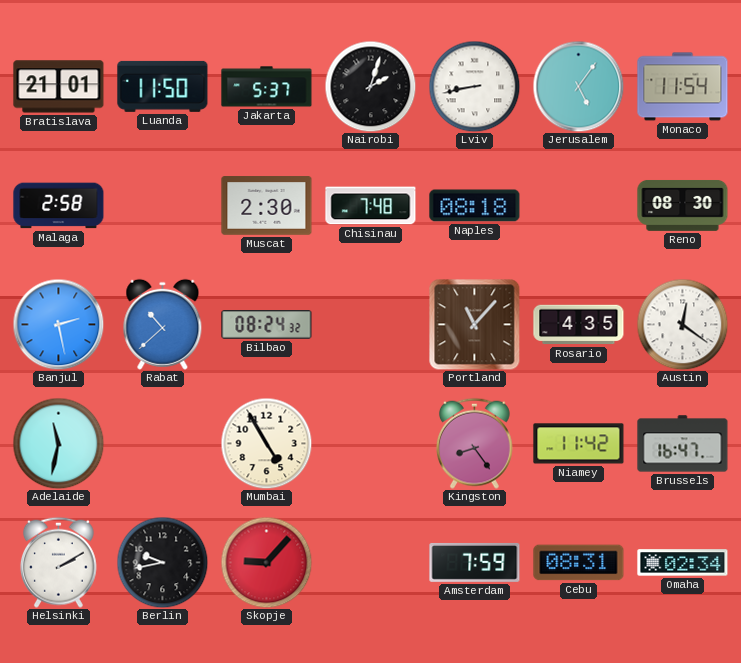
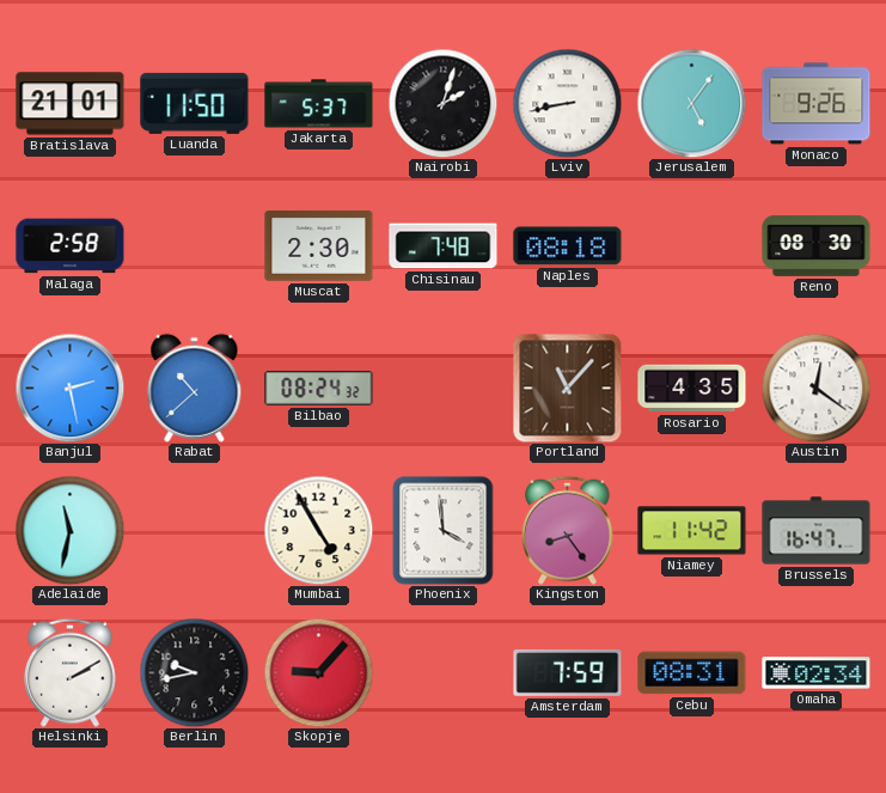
Monaco: 11:54 -> 9:26 (817, 104)
Phoenix: none -> 3:59 (444, 531)
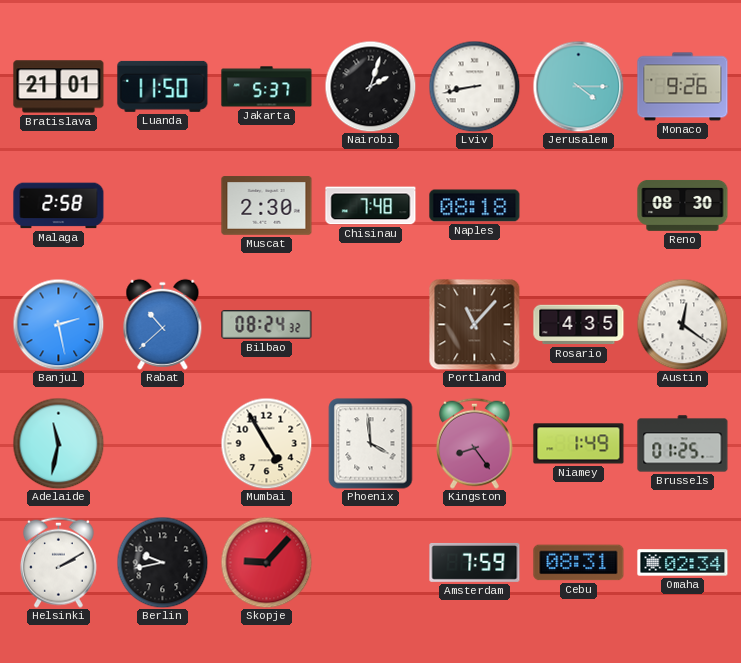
Jerusalem: 5:06 -> 4:15 (578, 86)
Niamey: 11:42 -> 1:49 (579, 444)
Brussels: 16:47 -> 01:25 (683, 444)
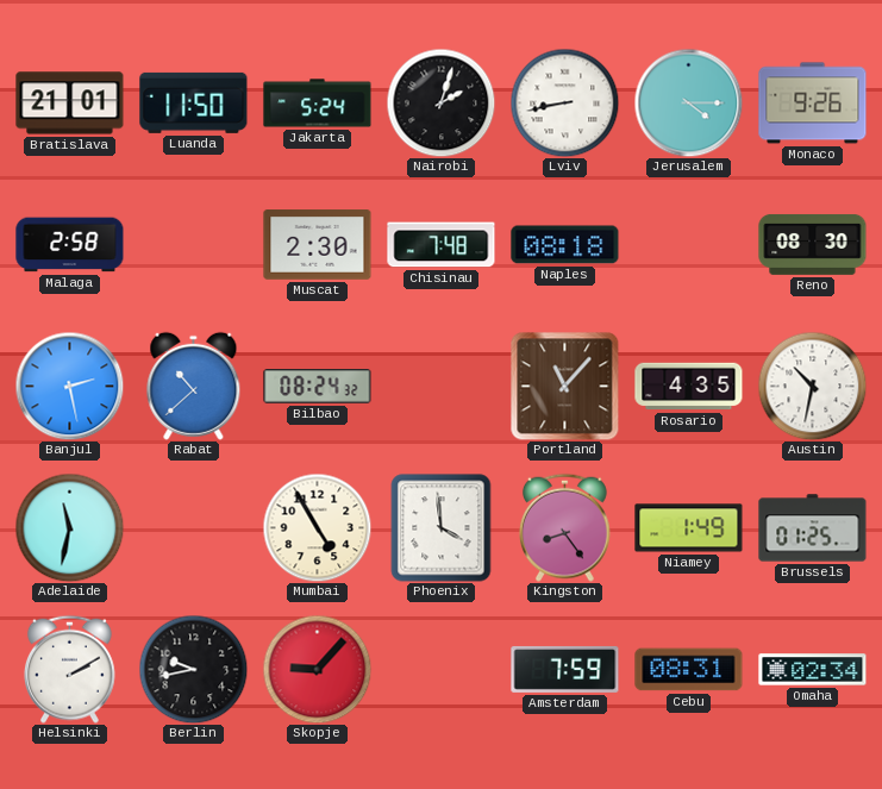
Jakarta: 5:37 -> 5:24 (318, 104)
Austin: 12:21 -> 10:32 (812, 386)
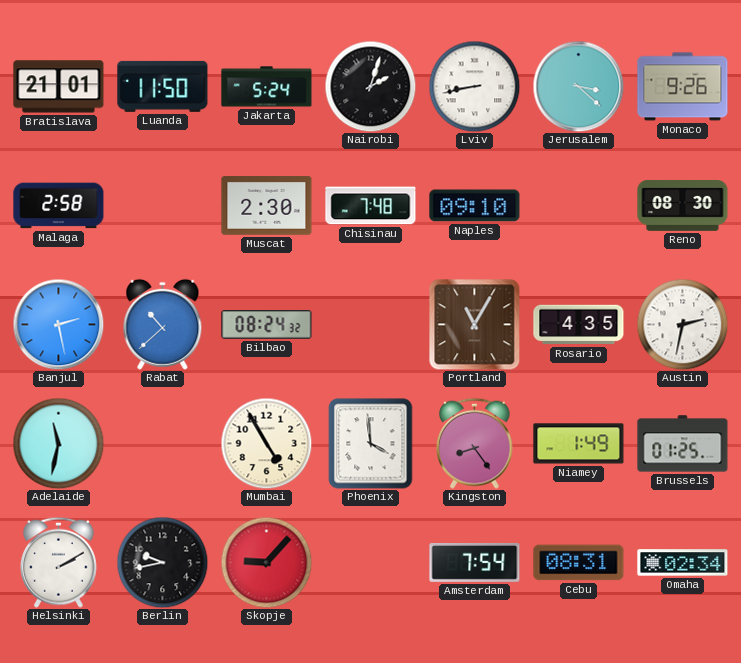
Jerusalem: 4:15 -> 3:22 (578, 86)
Naples: 08:18 -> 09:10 (475, 206)
Portland: 11:07 -> 11:05 (474, 324)
Austin: 10:32 -> 2:32 (682, 324)
Amsterdam: 7:59 -> 7:54 (475, 562)
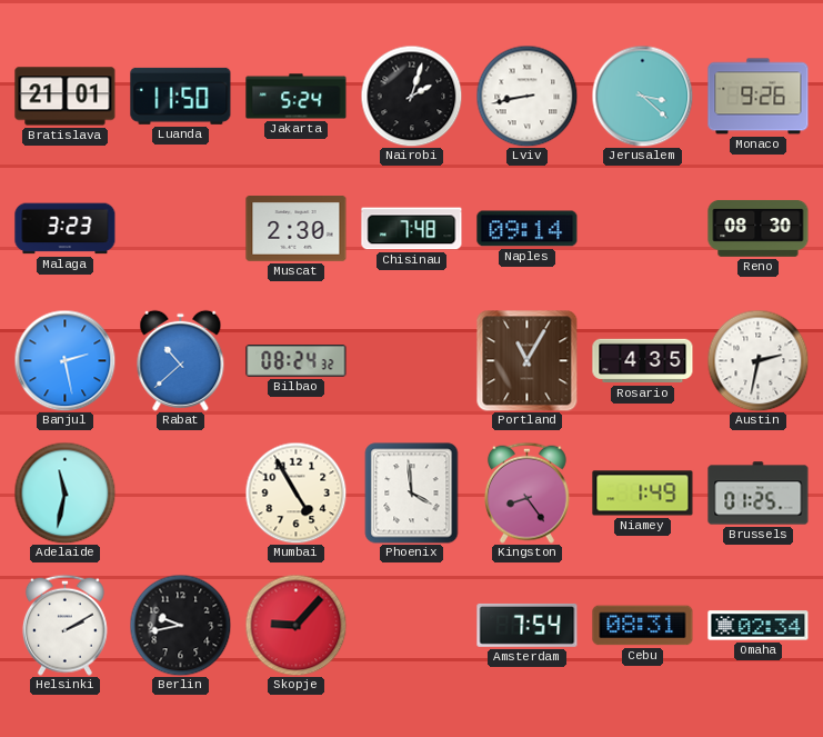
Malaga: 2:58 -> 3:23 (66, 229)
Naples: 09:10 -> 09:14 (528, 229)
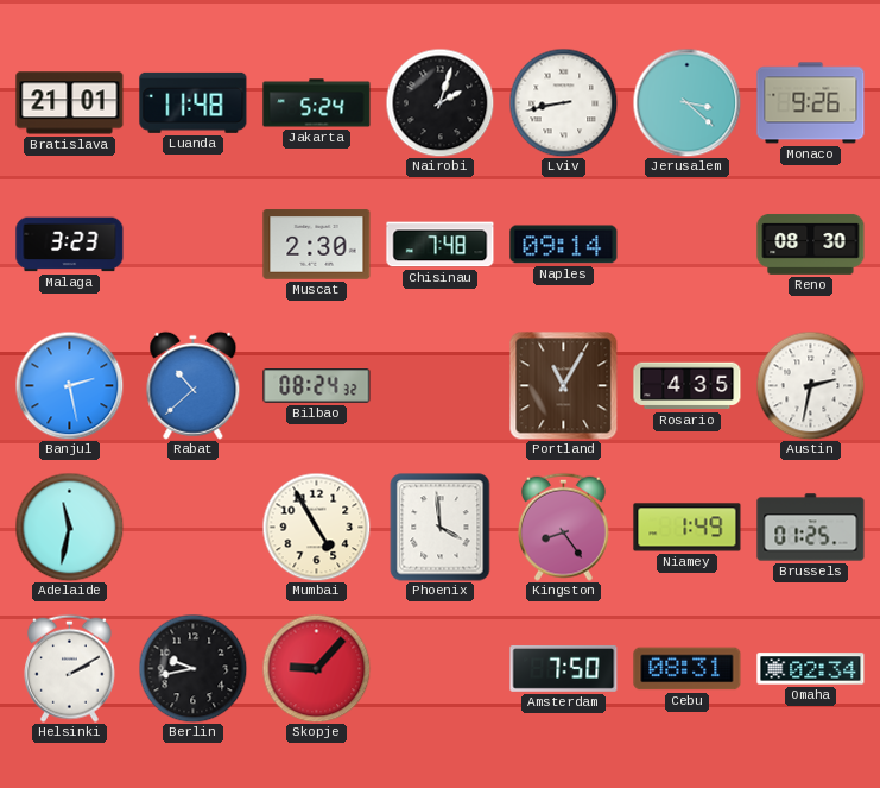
Luanda: 11:50 -> 11:48 (194, 102)
Amsterdam: 7:54 -> 7:50 (564, 668)
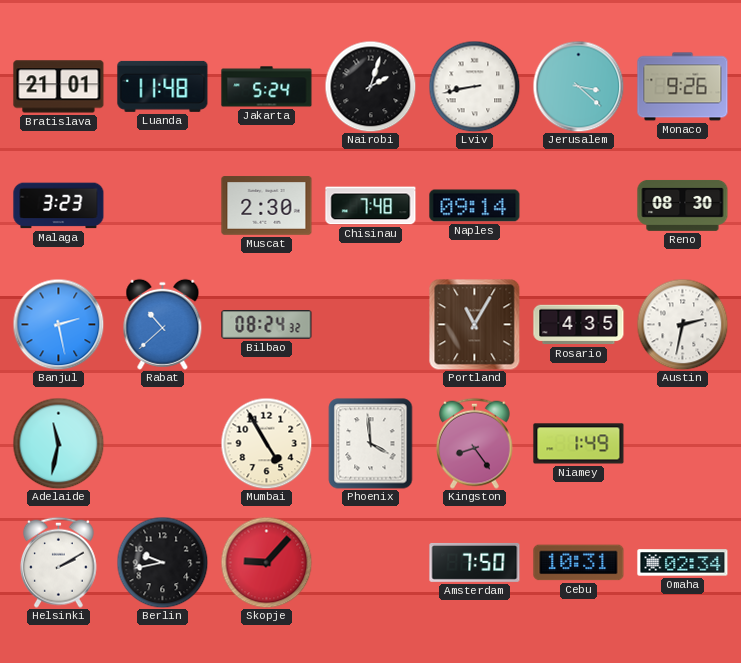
Brussels: 01:25 -> none (811, 528)
Cebu: 08:31 -> 10:31 (579, 563)
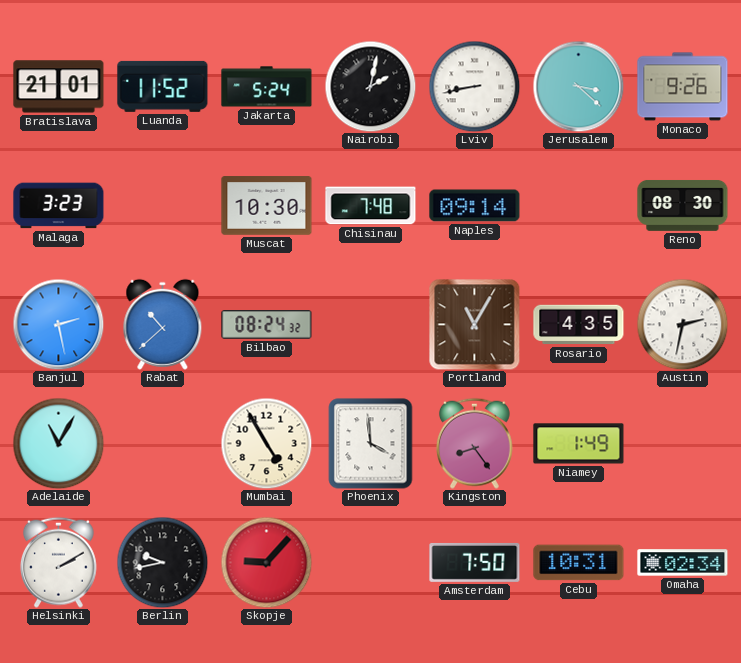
Luanda: 11:48 -> 11:52 (163, 86)
Nairobi: 2:03 -> 2:02 (370, 86)
Muscat: 2:30 -> 10:30 (267, 206)
Adelaide: 11:32 -> 11:05 (58, 443)
